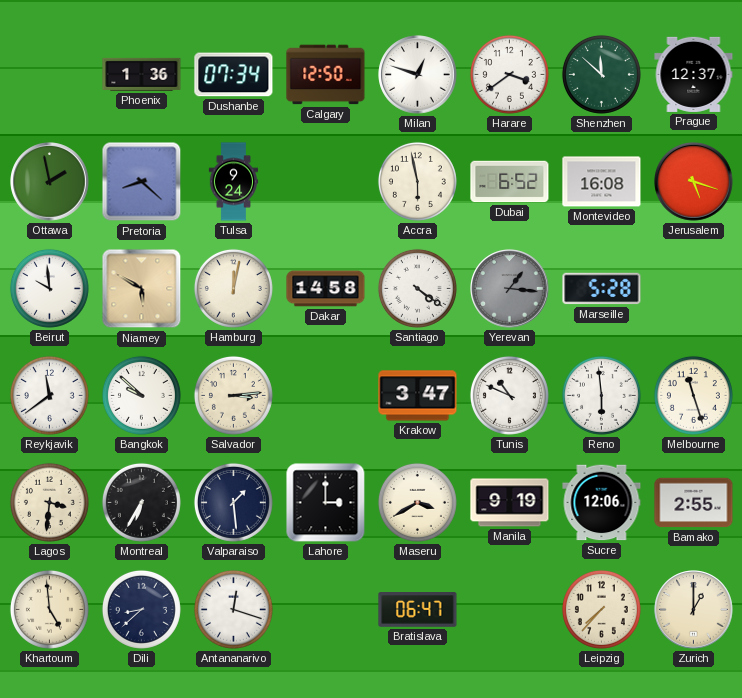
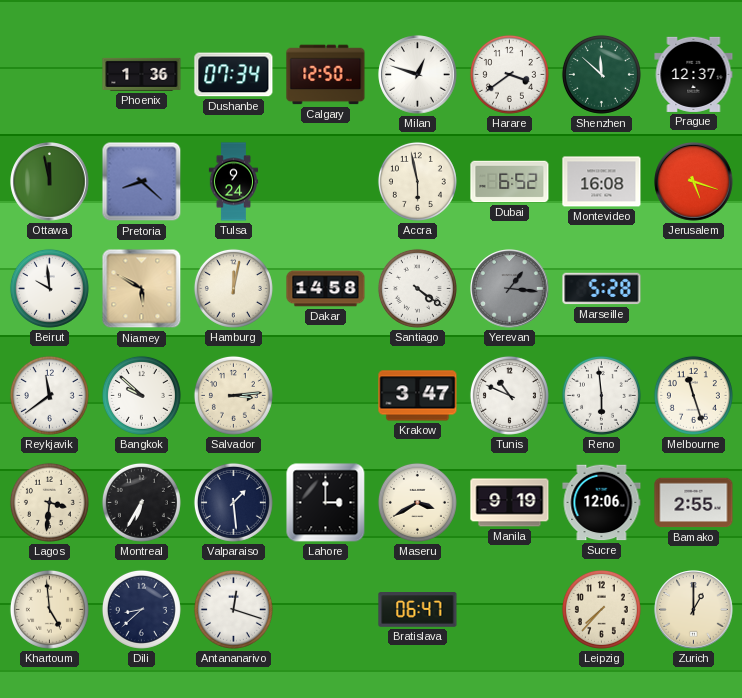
Ottawa: 1:58 -> 11:58 (50, 182)
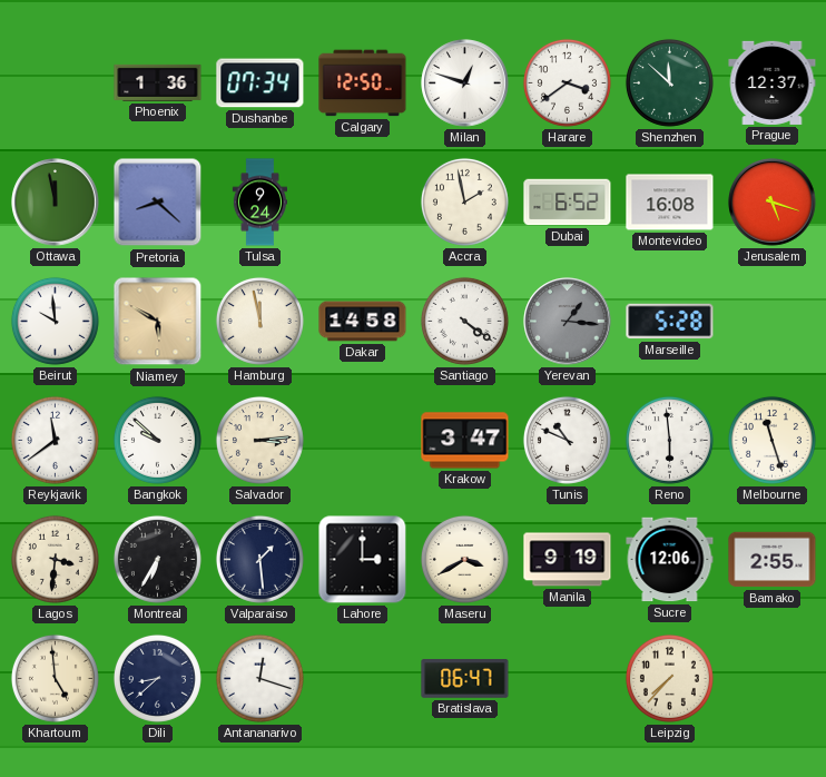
Accra: 5:58 -> 1:58 (464, 201)
Hamburg: 12:02 -> 11:58 (259, 321)
Zurich: 1:00 -> none (694, 610)
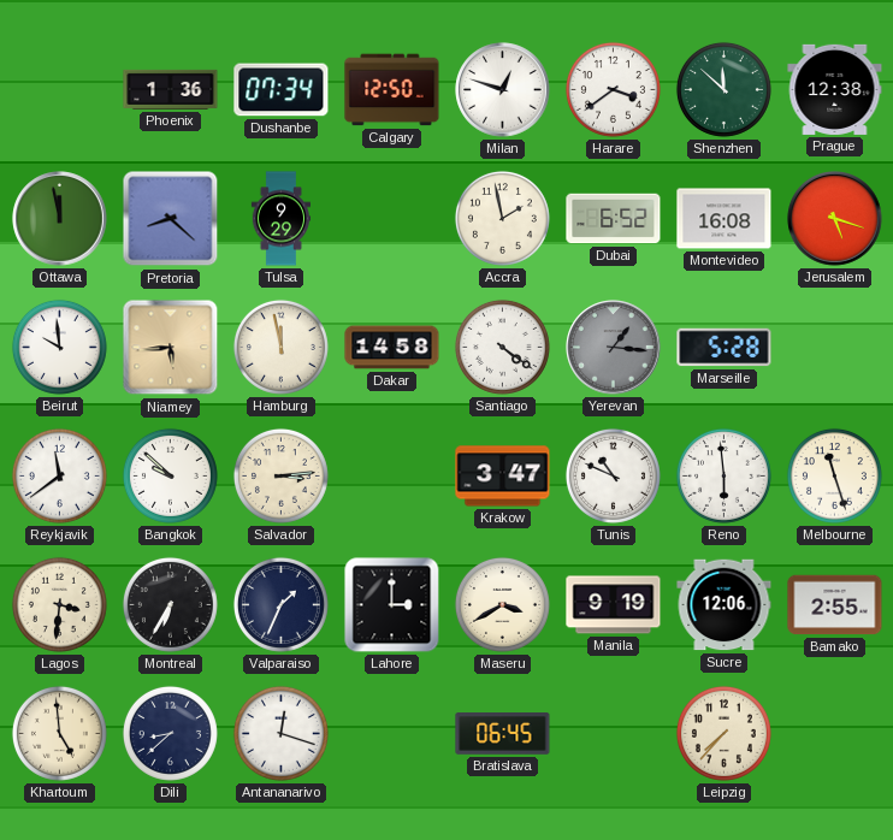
Prague: 12:37 -> 12:38 (835, 89)
Tulsa: 9:24 -> 9:29 (280, 219)
Niamey: 5:50 -> 5:44 (171, 348)
Valparaiso: 1:29 -> 1:34 (280, 604)
Bratislava: 06:47 -> 06:45 (503, 734)
